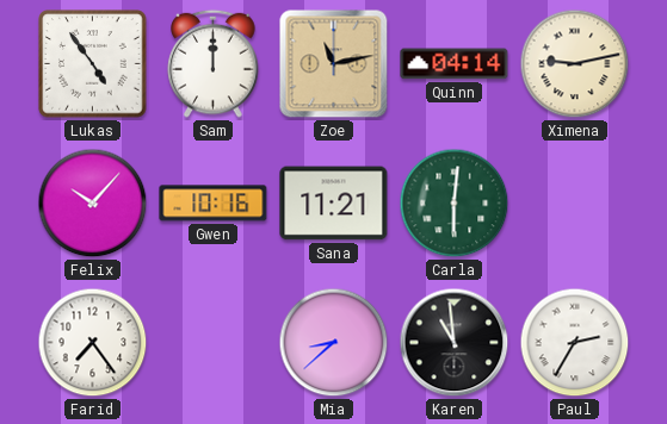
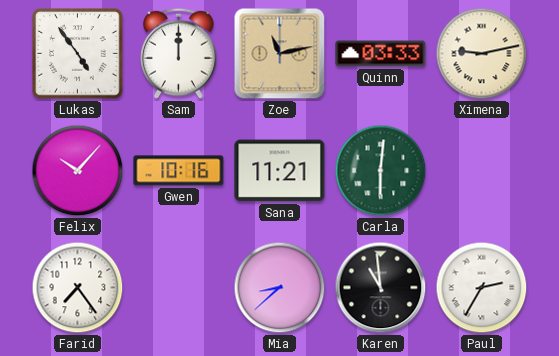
Quinn: 04:14 -> 03:33 (381, 54)
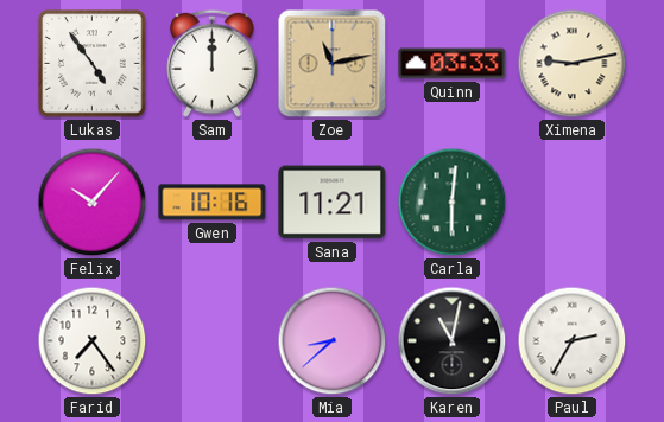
Karen: 10:59 -> 11:02 (453, 341)
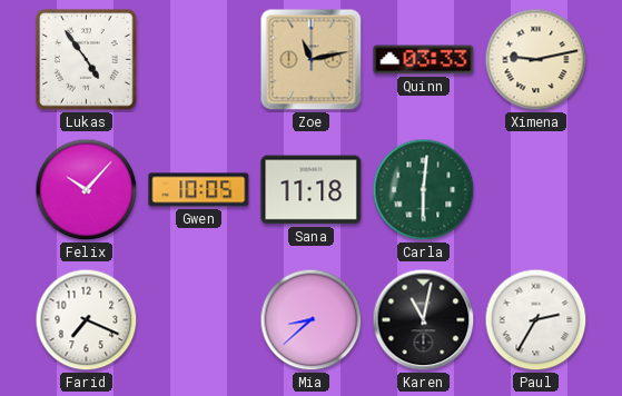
Sam: 12:00 -> none (213, 63)
Gwen: 10:16 -> 10:05 (199, 190)
Sana: 11:21 -> 11:18 (312, 190)
Farid: 7:24 -> 7:19 (87, 320)
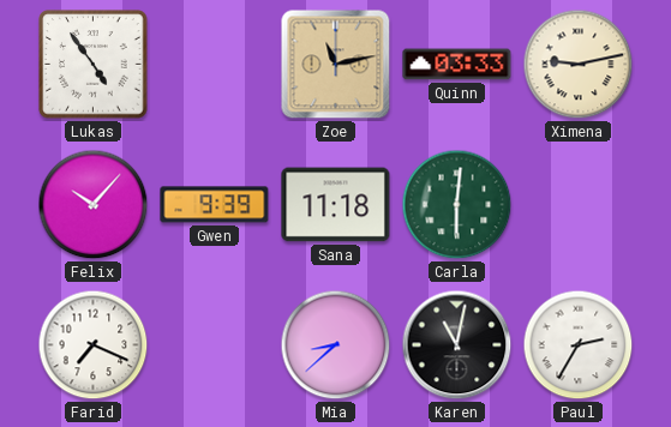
Gwen: 10:05 -> 9:39 (215, 205)
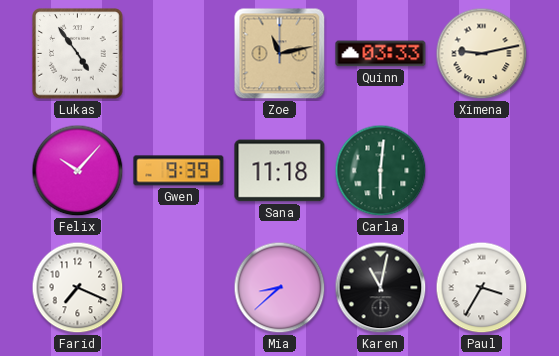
Paul: 2:35 -> 3:35 (482, 288)
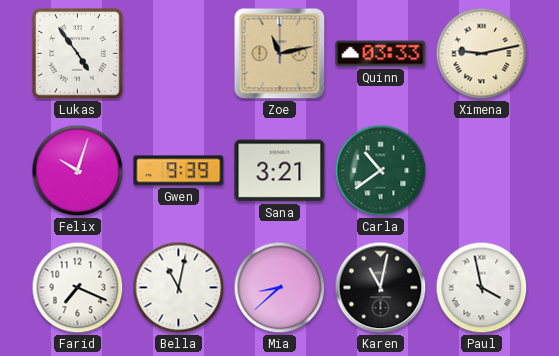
Felix: 10:07 -> 10:03 (78, 171)
Sana: 11:18 -> 3:21 (280, 171)
Carla: 6:01 -> 10:39 (381, 171)
Bella: none -> 11:02 (179, 288)
Paul: 3:35 -> 3:58 (482, 288)
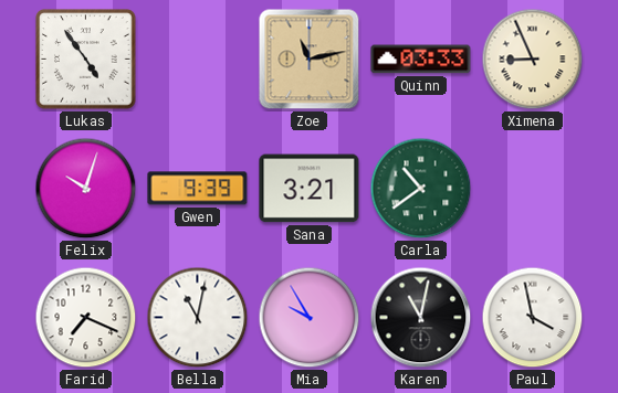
Ximena: 9:13 -> 8:56 (533, 60)
Mia: 8:38 -> 9:55 (310, 318)
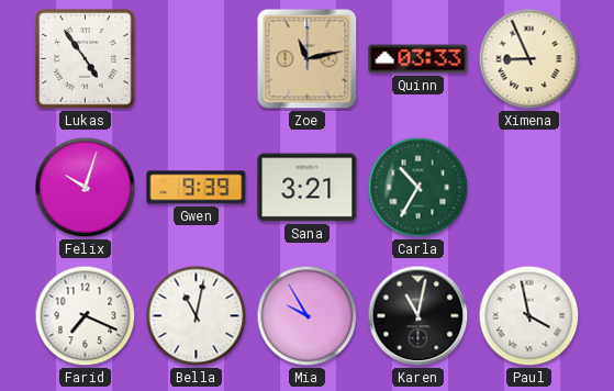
Carla: 10:39 -> 10:35 (418, 188)
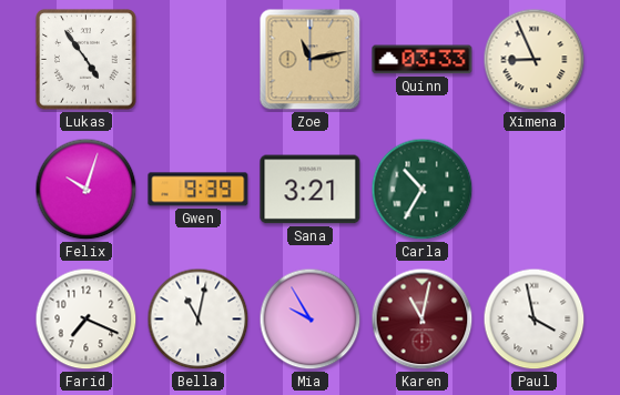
Karen dial: black -> burgundy (423, 320)
